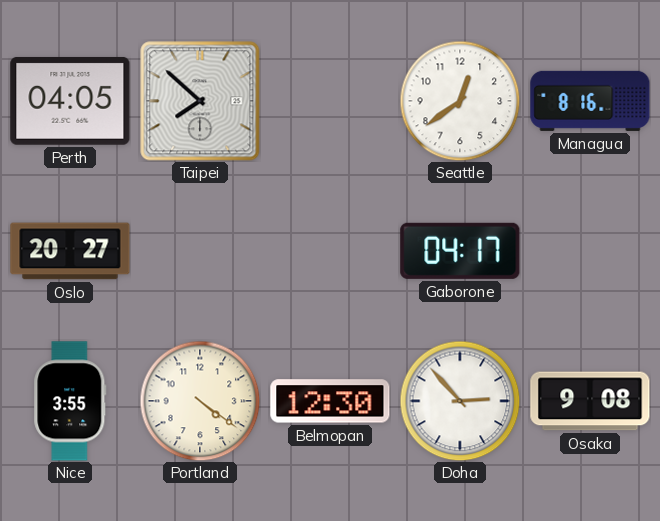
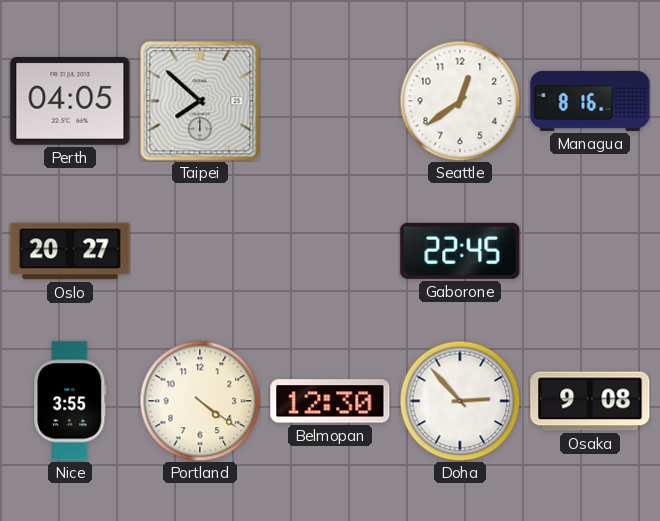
Gaborone: 04:17 -> 22:45 (460, 251)
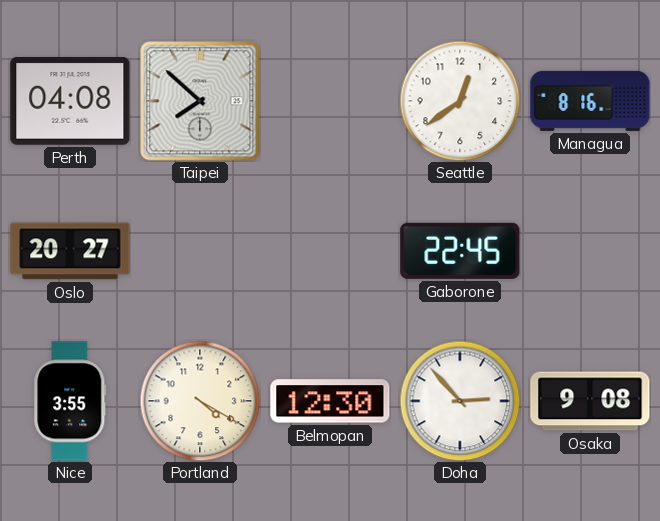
Perth: 04:05 -> 04:08 (70, 101)
Portland: 4:21 -> 4:20 (200, 401)
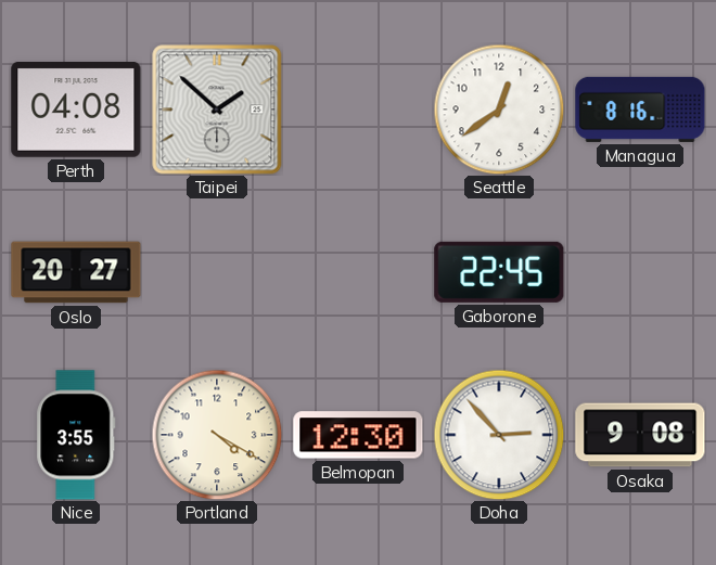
Taipei: 7:52 -> 1:52 (217, 110)
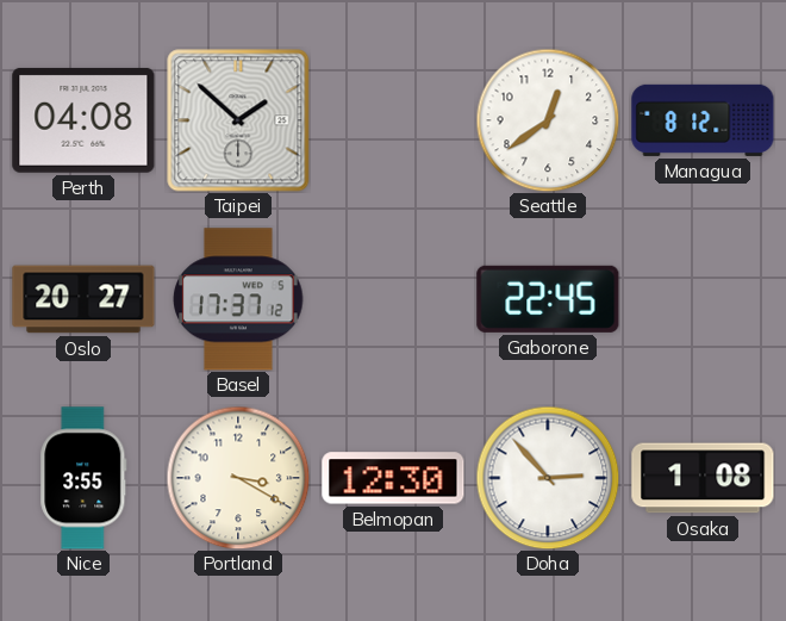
Managua: 8:16 -> 8:12 (703, 120)
Basel: none -> 17:37 (238, 299)
Portland: 4:20 -> 3:20 (238, 478)
Osaka: 9:08 -> 1:08 (703, 478)
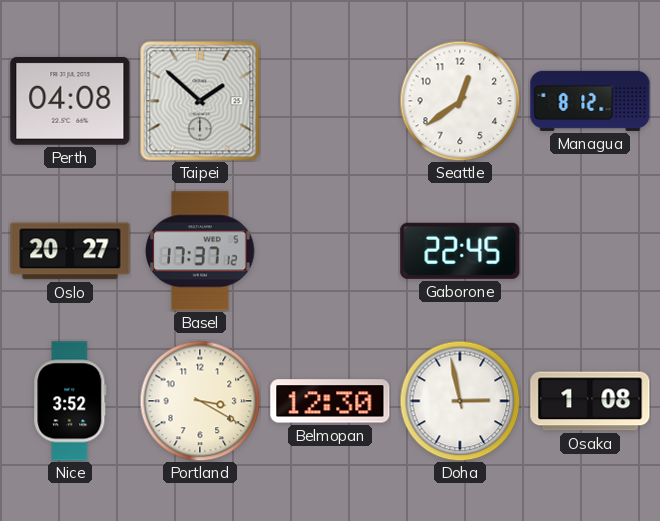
Nice: 3:55 -> 3:52 (70, 401)
Doha: 2:53 -> 2:58 (460, 401)
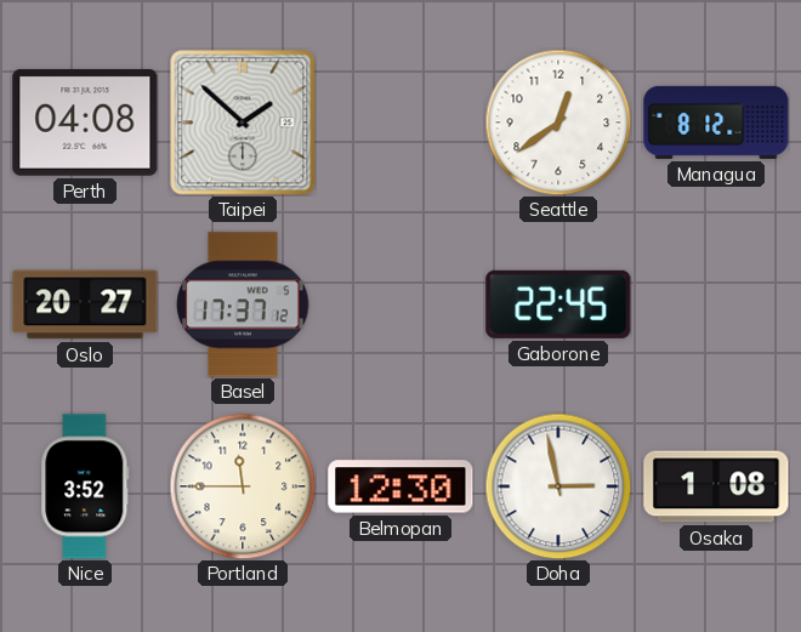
Portland: 3:20 -> 11:45 (243, 486)
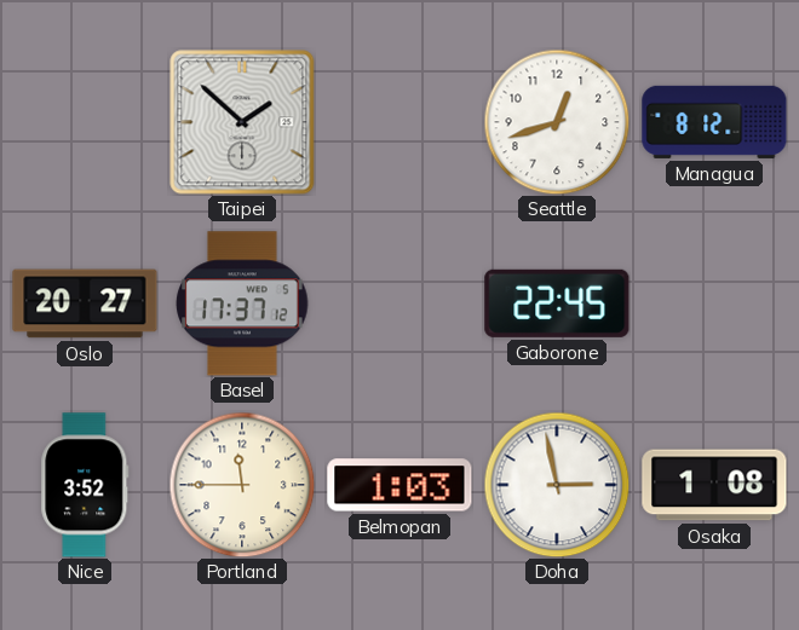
Perth: 04:08 -> none (85, 123)
Seattle: 12:39 -> 12:42 (557, 122)
Belmopan: 12:30 -> 1:03 (399, 485)
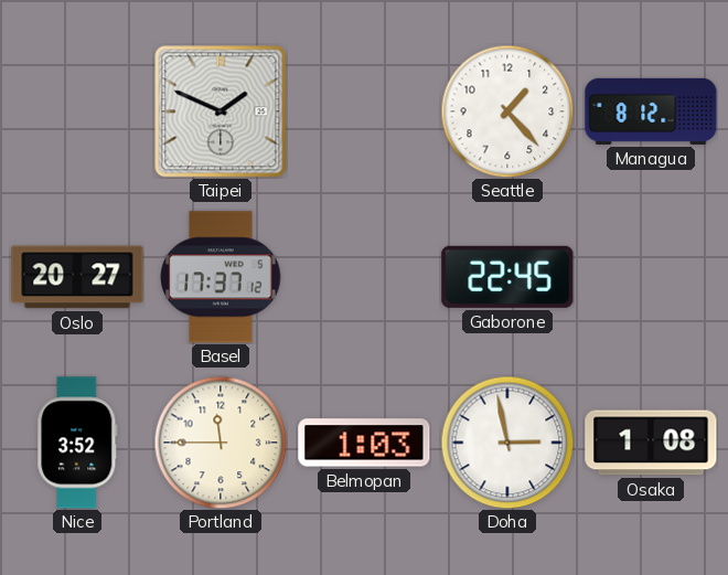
Taipei: 1:52 -> 1:49 (221, 111)
Seattle: 12:42 -> 1:23 (507, 111)
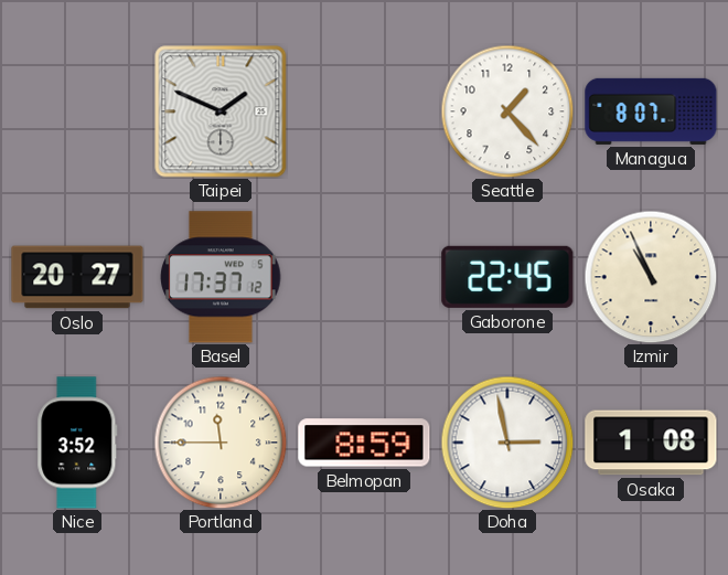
Managua: 8:12 -> 8:07 (651, 111)
Izmir: none -> 10:56 (651, 277)
Belmopan: 1:03 -> 8:59 (364, 443)
